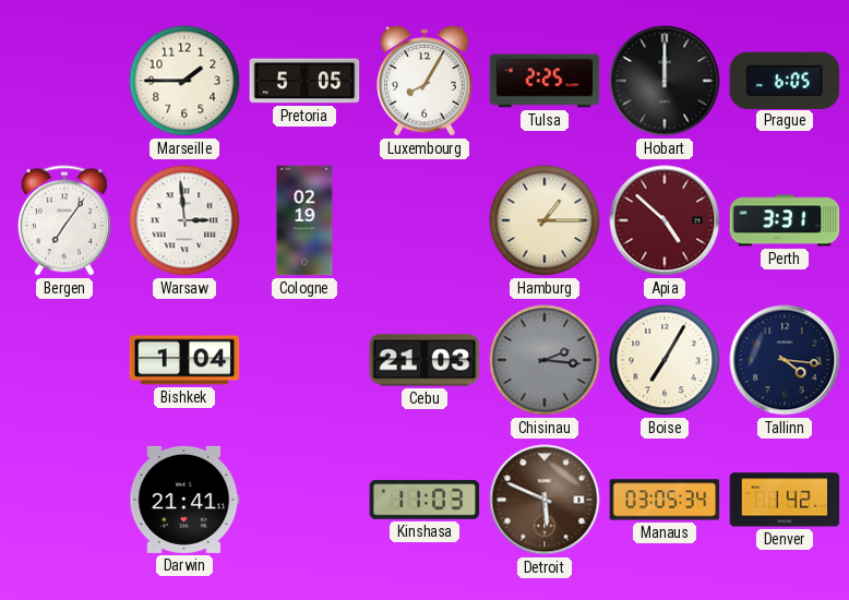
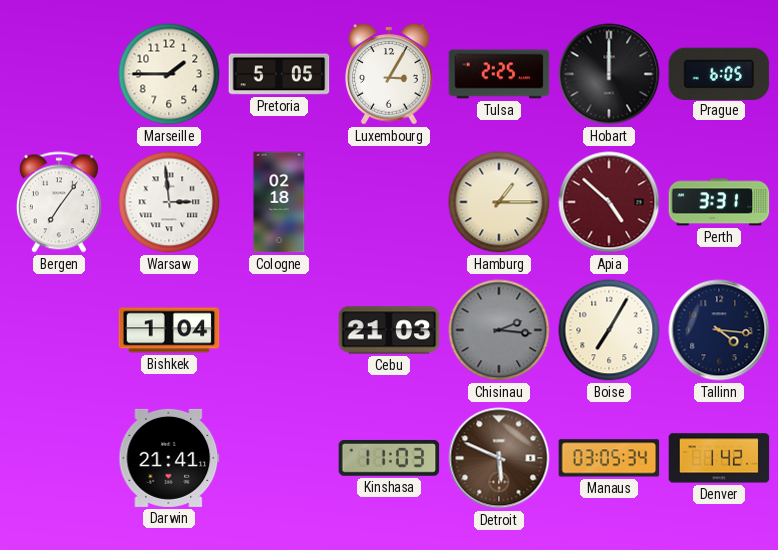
Luxembourg: 8:05 -> 3:05 (389, 74)
Cologne: 02:19 -> 02:18 (279, 202)
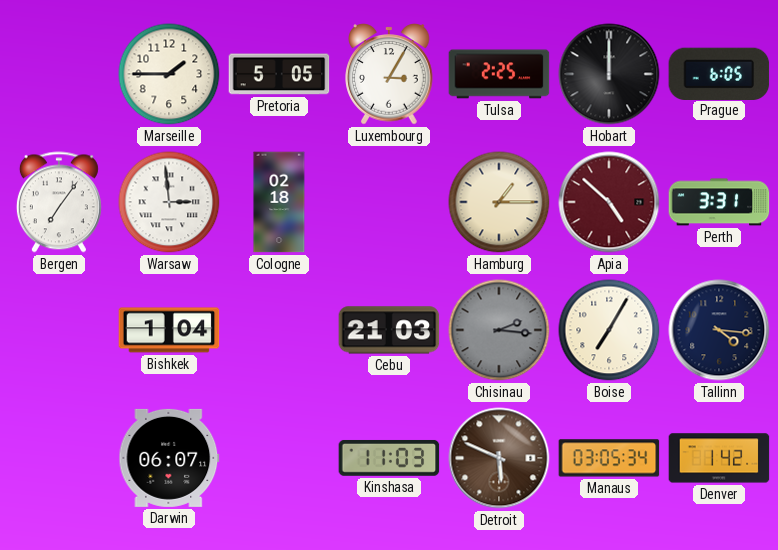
Darwin: 21:41 -> 06:07 (169, 458)
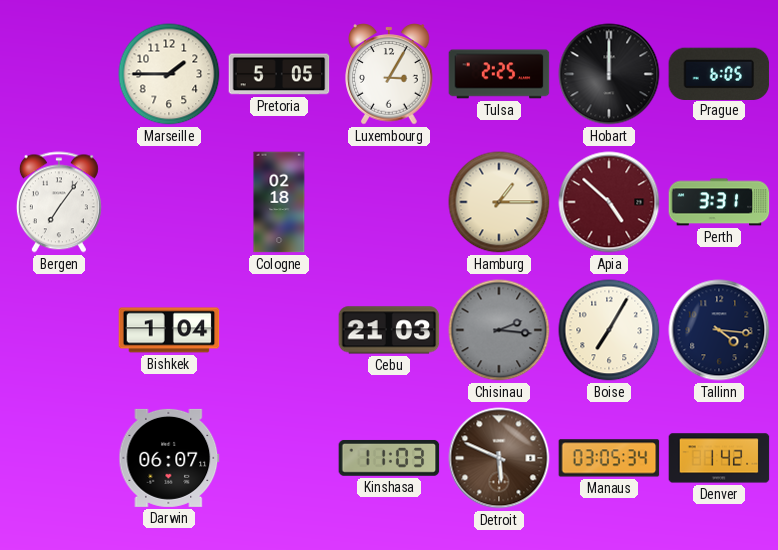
Warsaw: 2:59 -> none (169, 202)
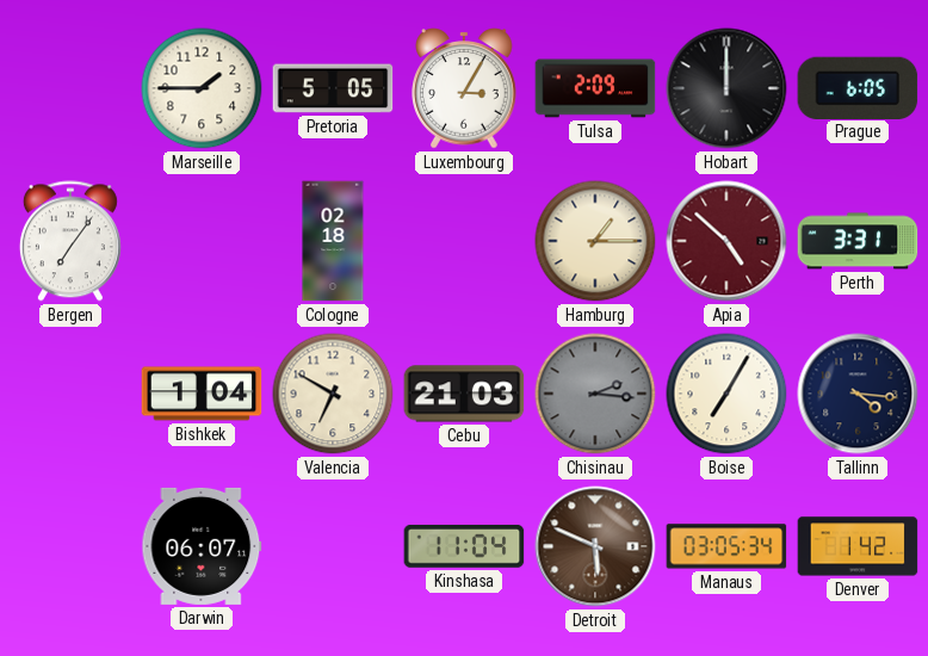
Tulsa: 2:25 -> 2:09 (595, 88)
Valencia: none -> 6:50 (333, 394)
Kinshasa: 11:03 -> 11:04 (464, 546)
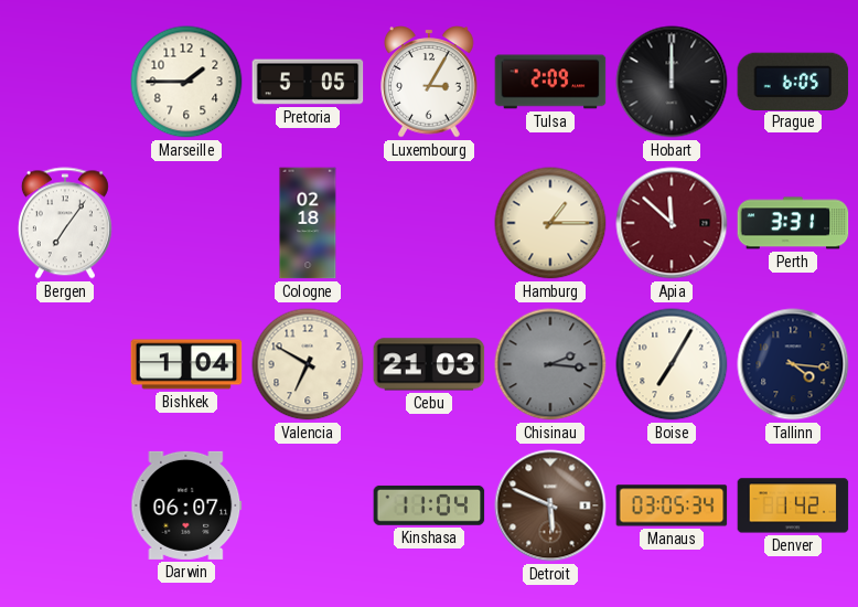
Apia: 4:52 -> 11:52 (672, 223)
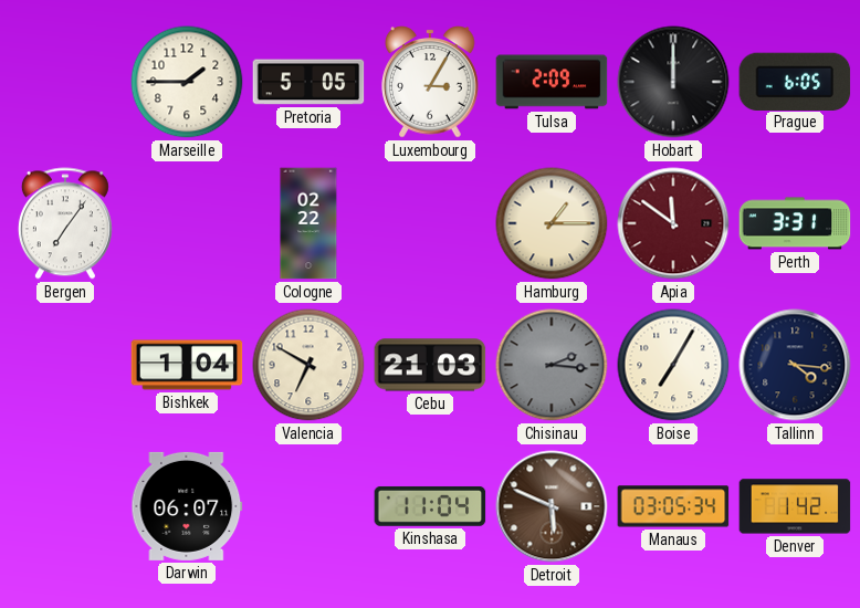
Cologne: 02:18 -> 02:22 (308, 223)
Apia: 11:52 -> 11:51 (673, 223)
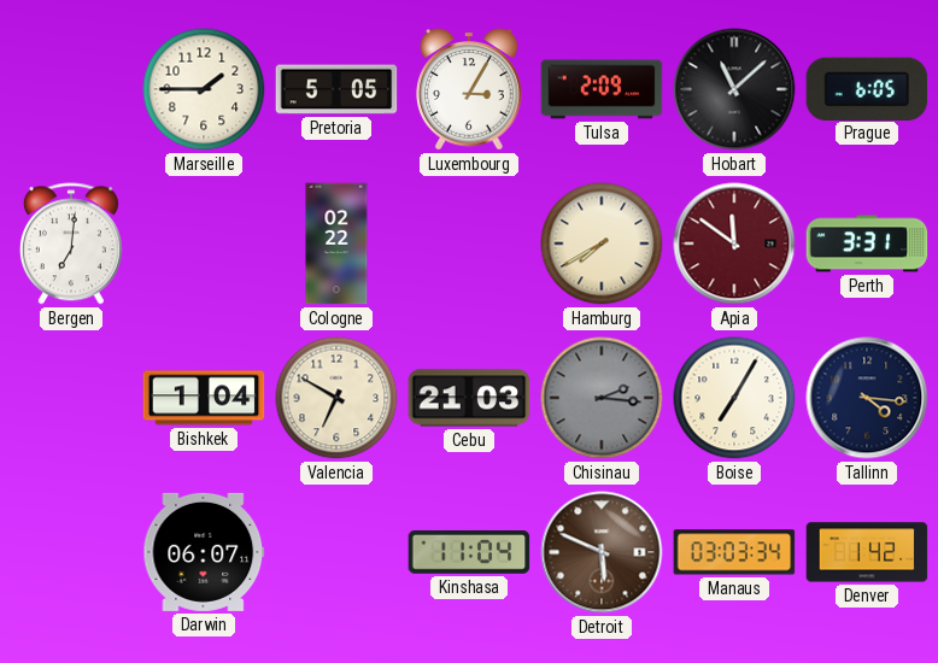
Hobart: 12:00 -> 11:08 (734, 89)
Bergen: 7:06 -> 7:01 (71, 244)
Hamburg: 1:15 -> 7:40 (602, 244)
Manaus: 03:05 -> 03:03 (734, 552)
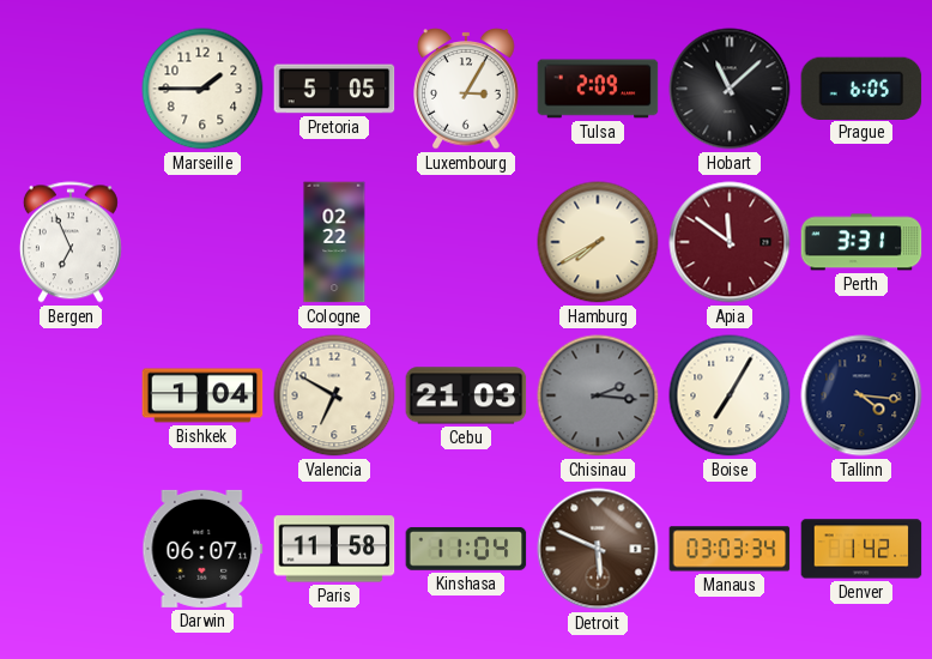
Bergen: 7:01 -> 6:56 (71, 242)
Paris: none -> 11:58 (334, 549)
